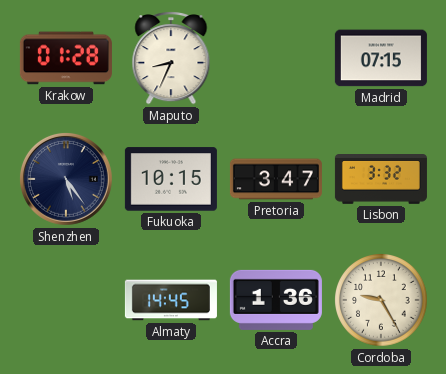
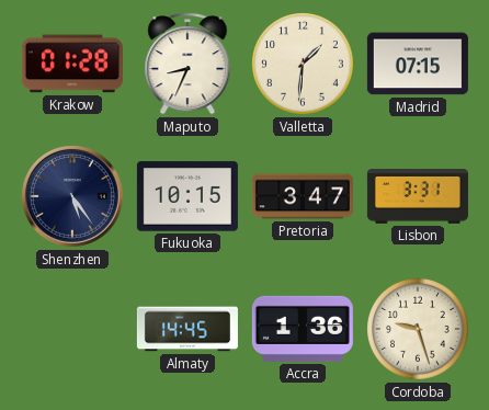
Valletta: none -> 1:31 (303, 64)
Lisbon: 3:32 -> 3:31 (418, 197)
Cordoba: 9:25 -> 9:27 (418, 329)
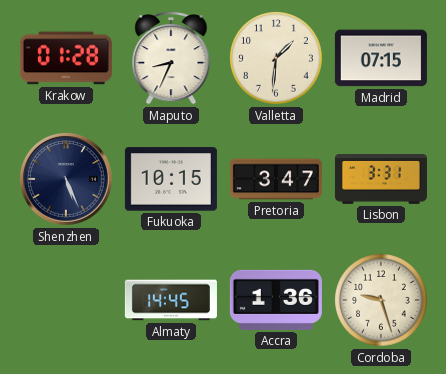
Shenzhen: 5:24 -> 5:26 (66, 179)
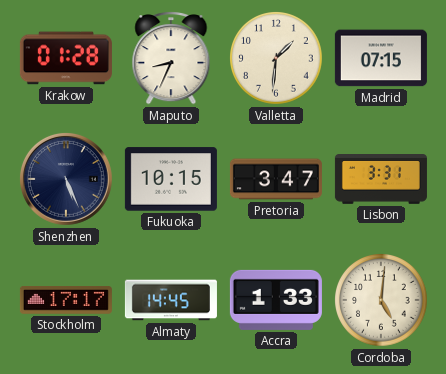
Stockholm: none -> 17:17 (66, 301)
Accra: 1:36 -> 1:33 (276, 300)
Cordoba: 9:27 -> 5:01 (381, 300)
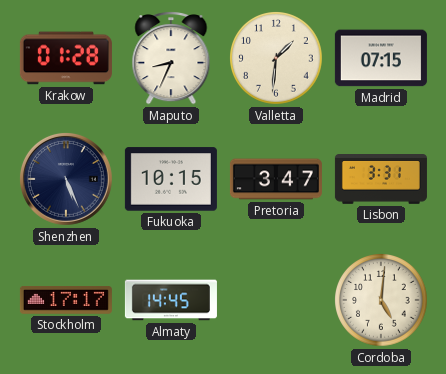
Accra: 1:33 -> none (276, 300)
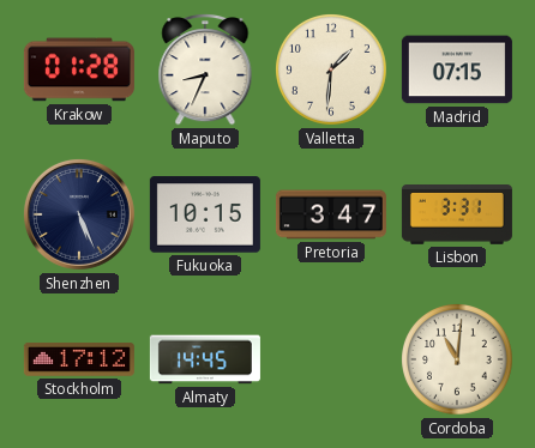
Stockholm: 17:17 -> 17:12 (79, 361)
Cordoba: 5:01 -> 11:01 (457, 359)
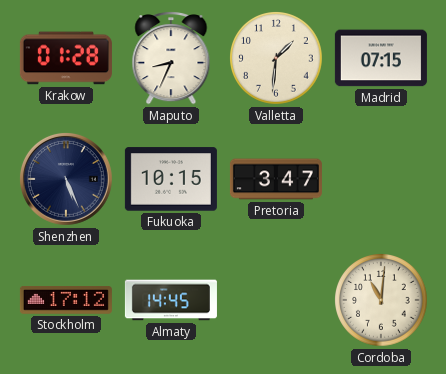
Lisbon: 3:31 -> none (457, 216)
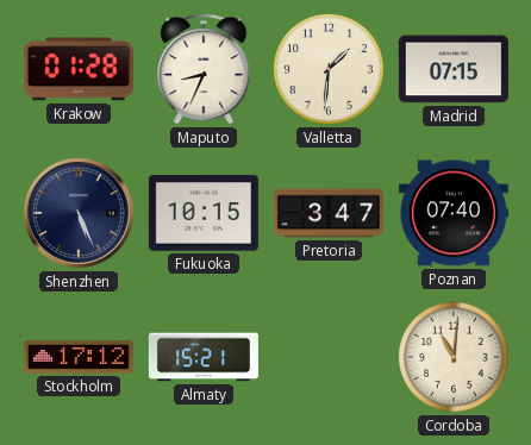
Poznan: none -> 07:40 (454, 213)
Almaty: 14:45 -> 15:21 (204, 357)
